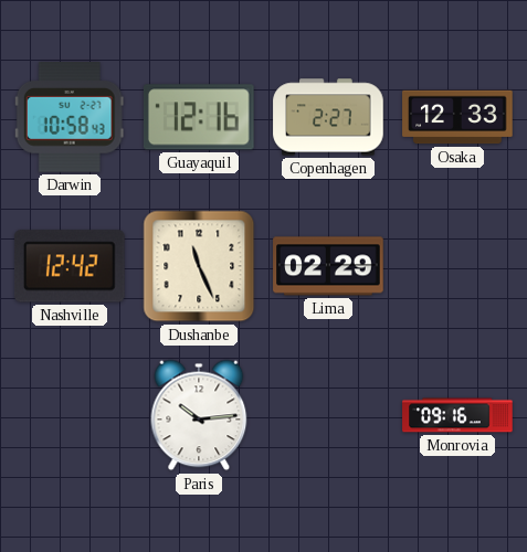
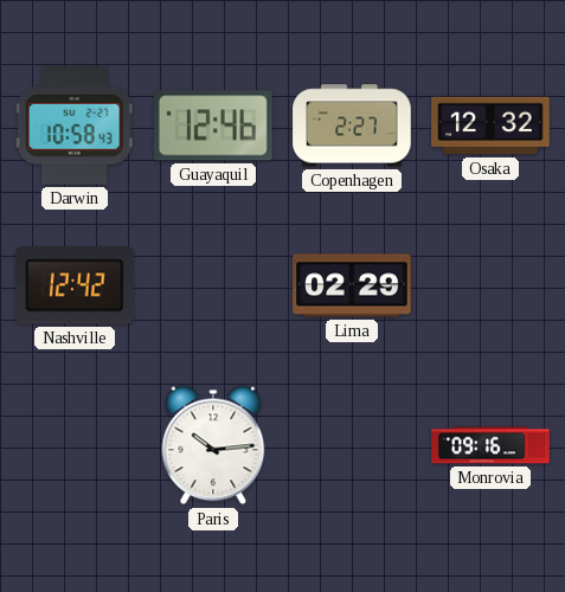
Guayaquil: 12:16 -> 12:46 (213, 126)
Osaka: 12:33 -> 12:32 (490, 126)
Dushanbe: 11:26 -> none (199, 266)
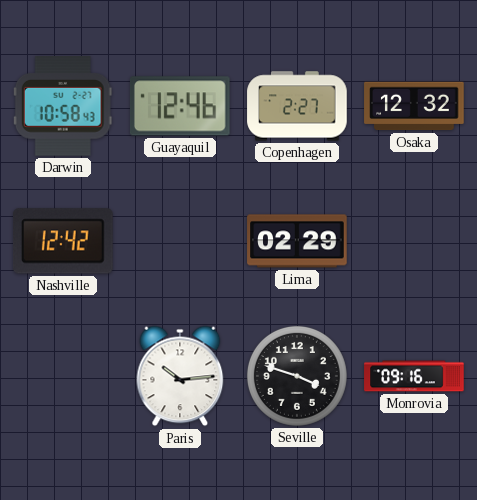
Seville: none -> 3:48 (297, 376)
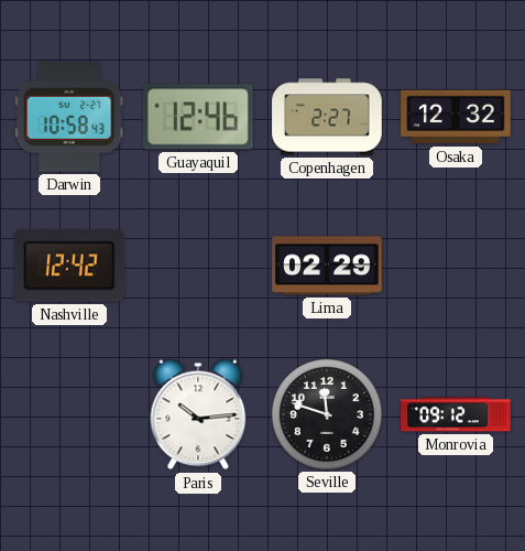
Seville: 3:48 -> 11:48 (327, 414)
Monrovia: 09:16 -> 09:12 (456, 414)
